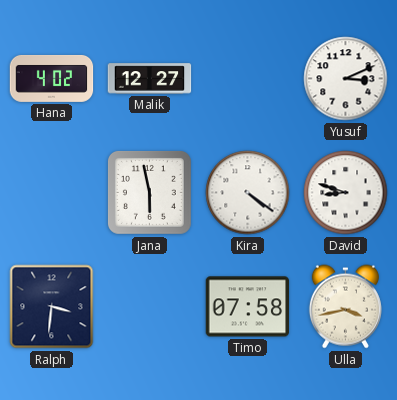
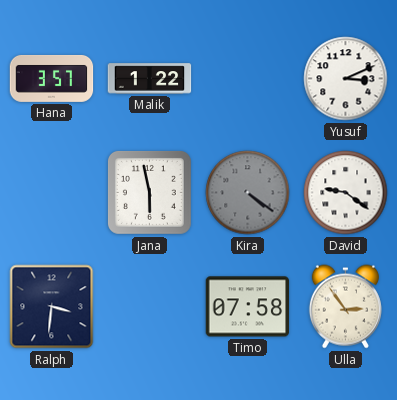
Hana: 4:02 -> 3:57 (52, 78)
Malik: 12:27 -> 1:22 (150, 79)
Kira dial: white -> grey (248, 193)
David: 8:48 -> 9:21 (346, 193)
Ulla: 3:43 -> 2:54 (345, 307)
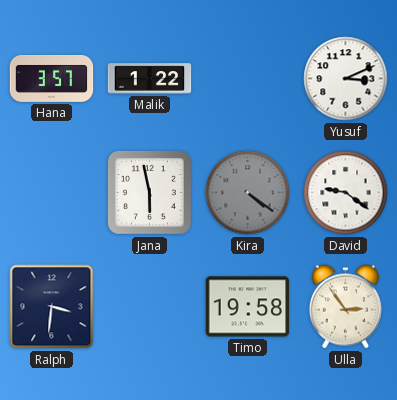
Timo: 07:58 -> 19:58 (248, 307)
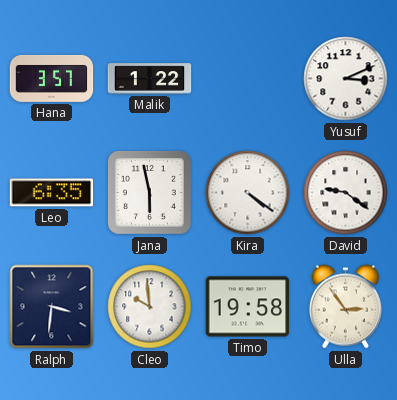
Leo: none -> 6:35 (52, 193)
Kira dial: grey -> white (248, 193)
Cleo: none -> 9:59 (150, 307)
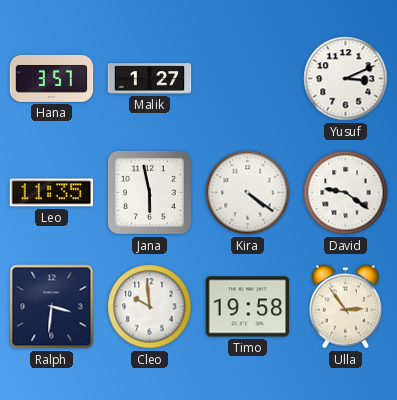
Malik: 1:22 -> 1:27 (150, 79)
Leo: 6:35 -> 11:35 (52, 193)
